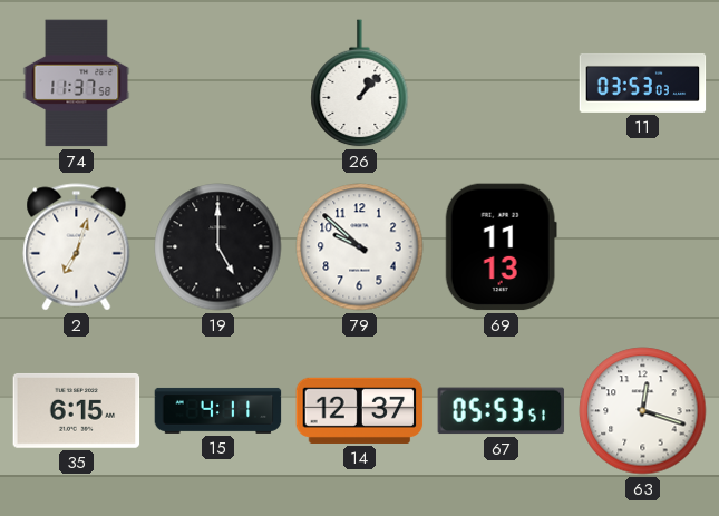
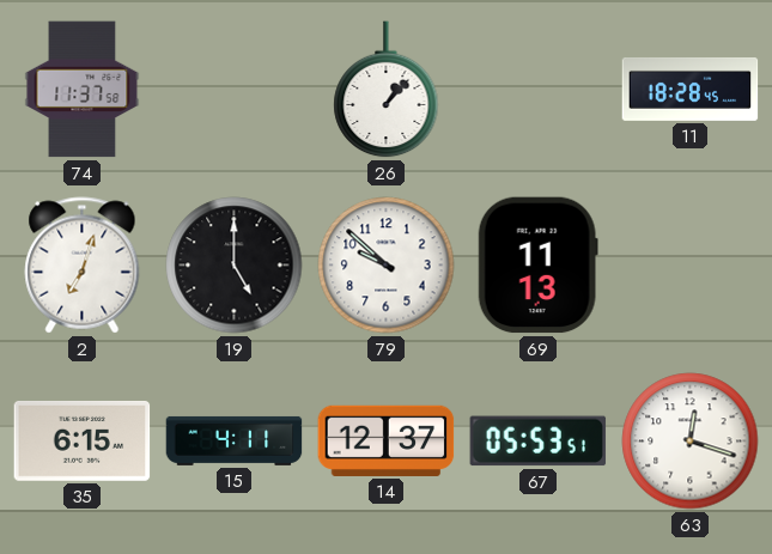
11: 03:53 -> 18:28 (691, 89)
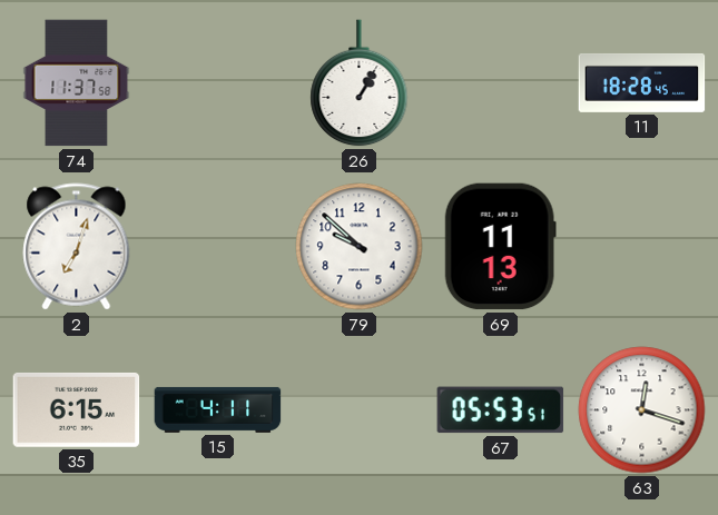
26: 1:07 -> 1:05 (360, 83)
19: 5:00 -> none (235, 266)
14: 12:37 -> none (387, 440)
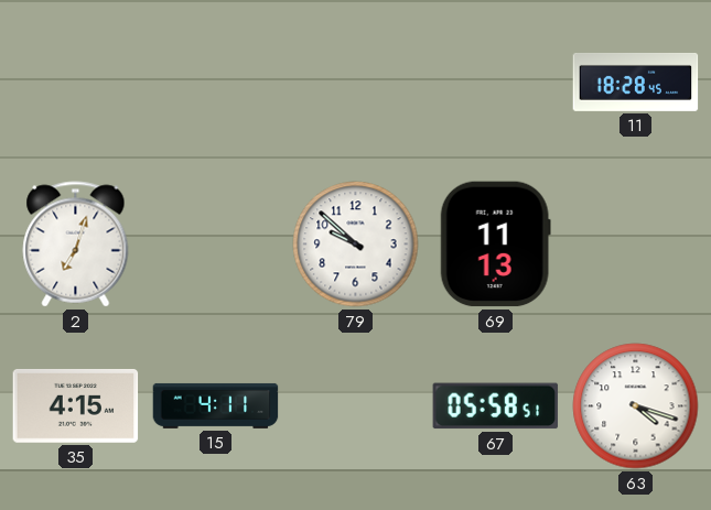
74: 11:37 -> none (77, 83)
26: 1:05 -> none (360, 83)
35: 6:15 -> 4:15 (76, 405)
67: 05:53 -> 05:58 (496, 406)
63: 12:18 -> 4:18 (636, 406)
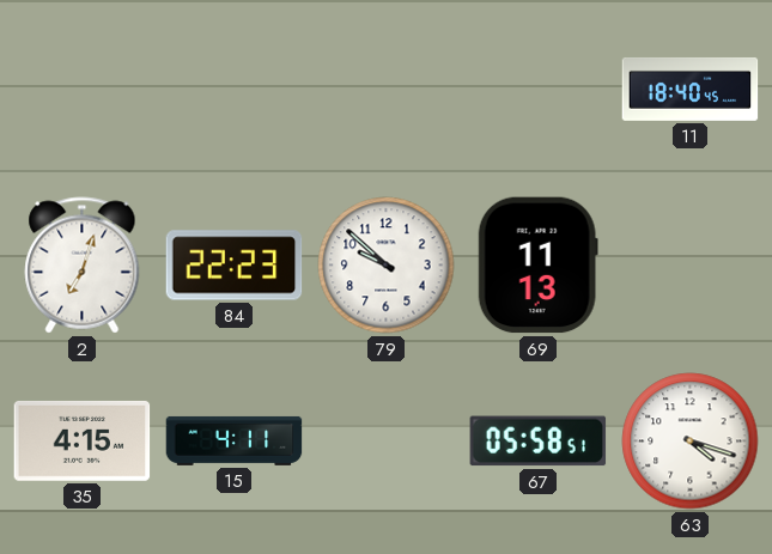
11: 18:28 -> 18:40 (691, 89)
84: none -> 22:23 (235, 266)
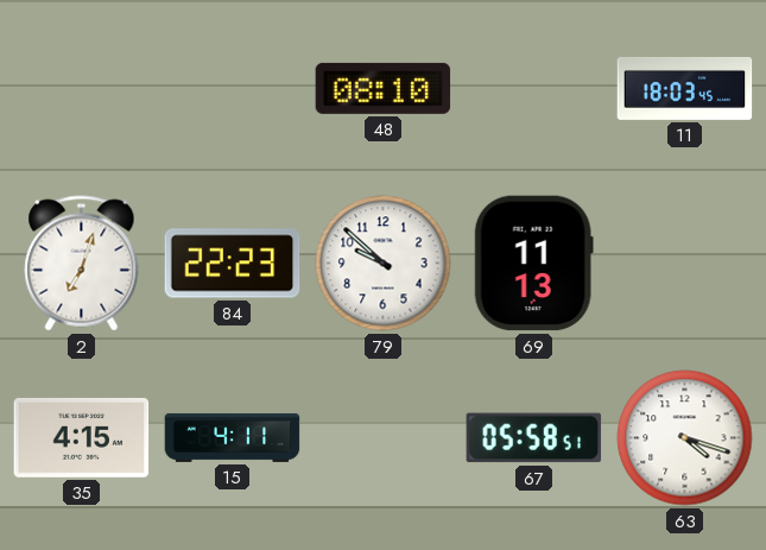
48: none -> 08:10 (384, 88)
11: 18:40 -> 18:03 (685, 88)
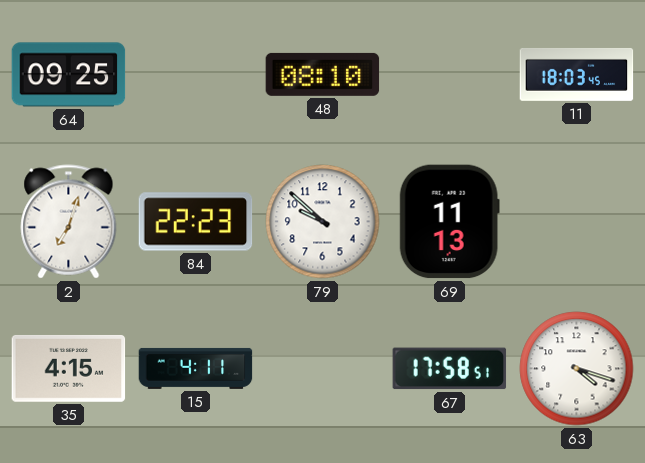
64: none -> 09:25 (69, 75)
67: 05:58 -> 17:58 (450, 369)
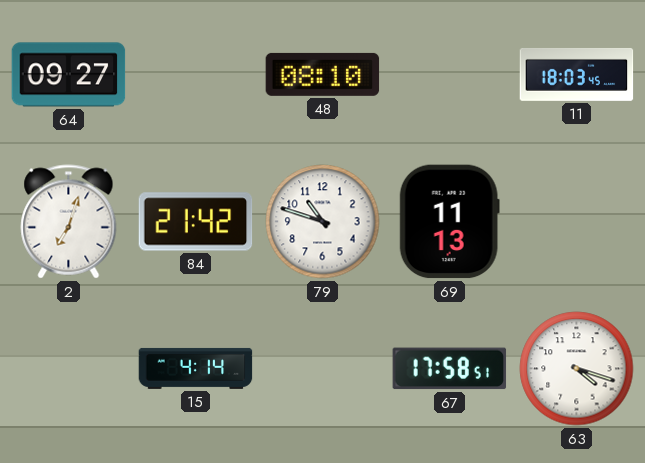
64: 09:25 -> 09:27 (69, 75)
84: 22:23 -> 21:42 (196, 222)
79: 9:52 -> 10:48 (323, 222)
35: 4:15 -> none (69, 368)
15: 4:11 -> 4:14 (196, 368)
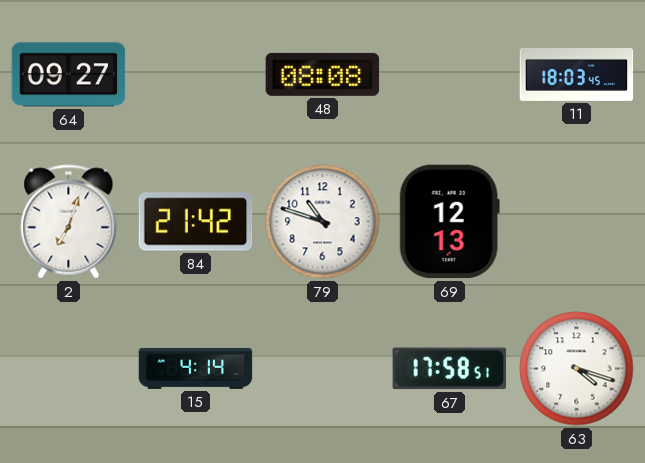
48: 08:10 -> 08:08 (323, 74)
69: 11:13 -> 12:13 (449, 222)
